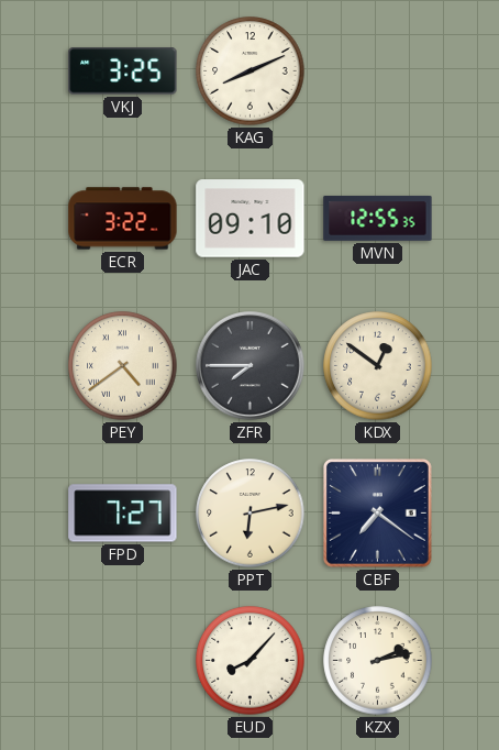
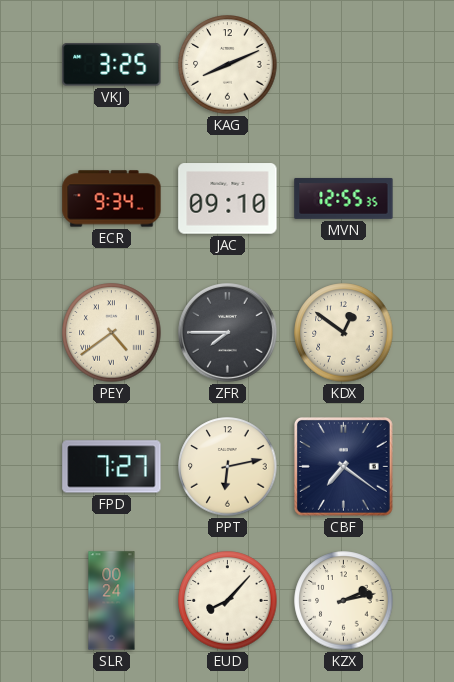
ECR: 3:22 -> 9:34 (112, 199)
SLR: none -> 00:24 (112, 601)
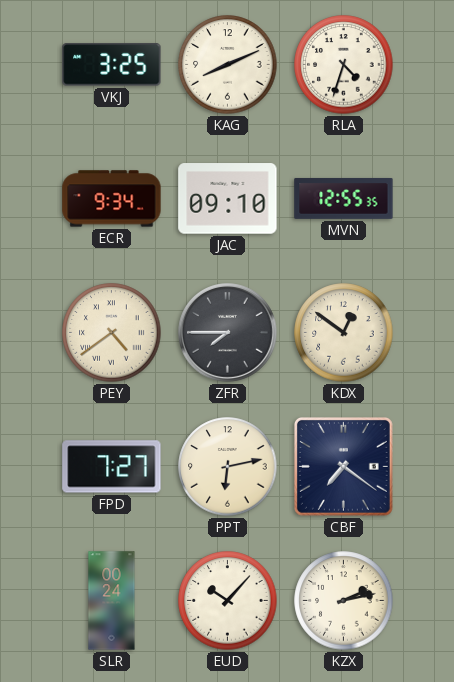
RLA: none -> 4:33 (344, 65)
EUD: 8:07 -> 10:07 (228, 601)
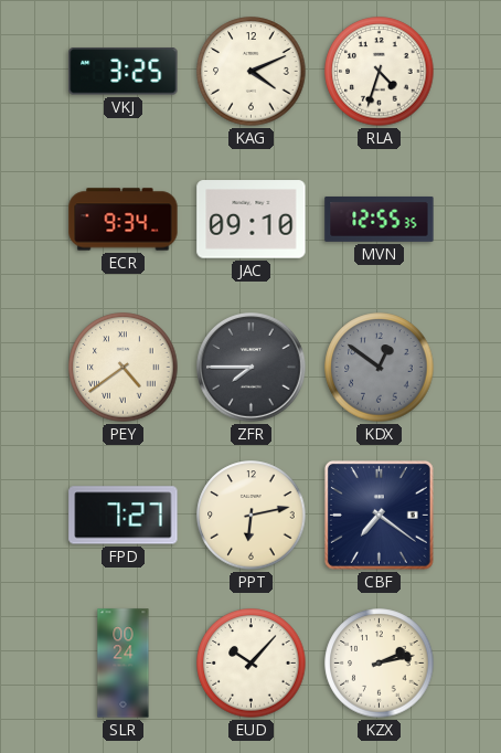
KAG: 8:11 -> 4:11 (252, 72)
KDX dial: cream -> grey (380, 368)
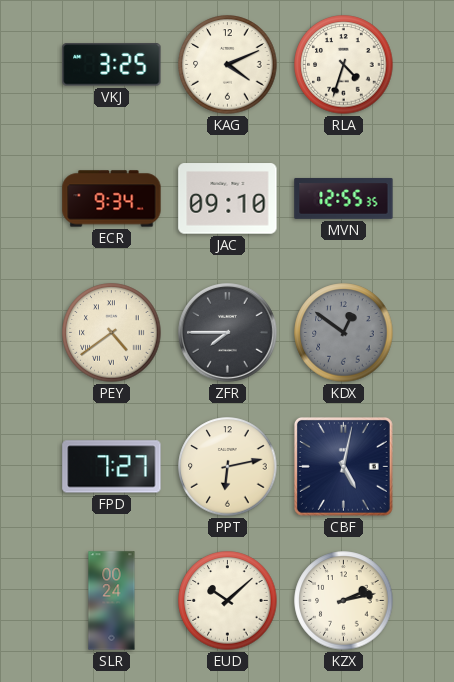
CBF: 7:21 -> 5:02 (343, 466)
EUD: 10:07 -> 10:08 (228, 601)
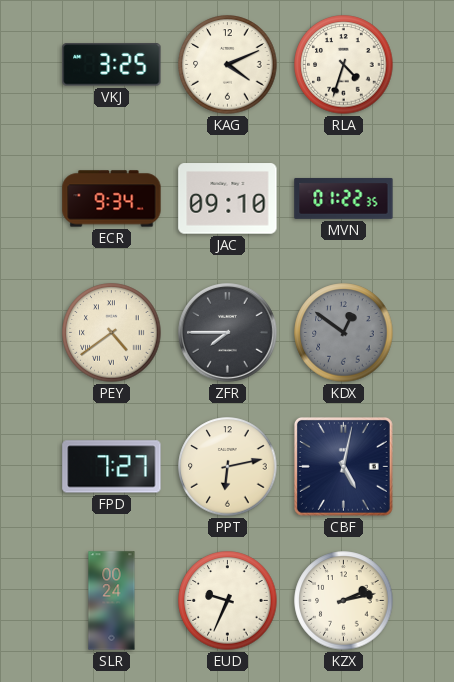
MVN: 12:55 -> 01:22 (344, 198)
EUD: 10:08 -> 9:34 (228, 601)
